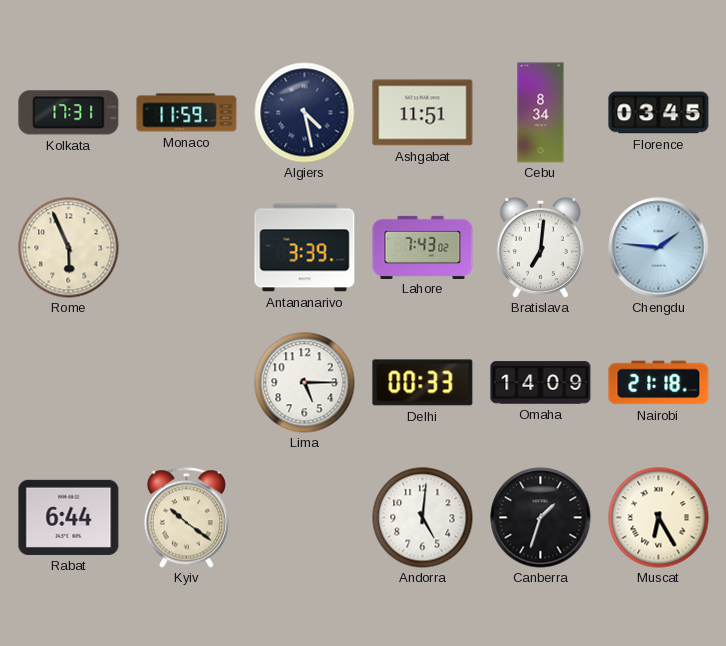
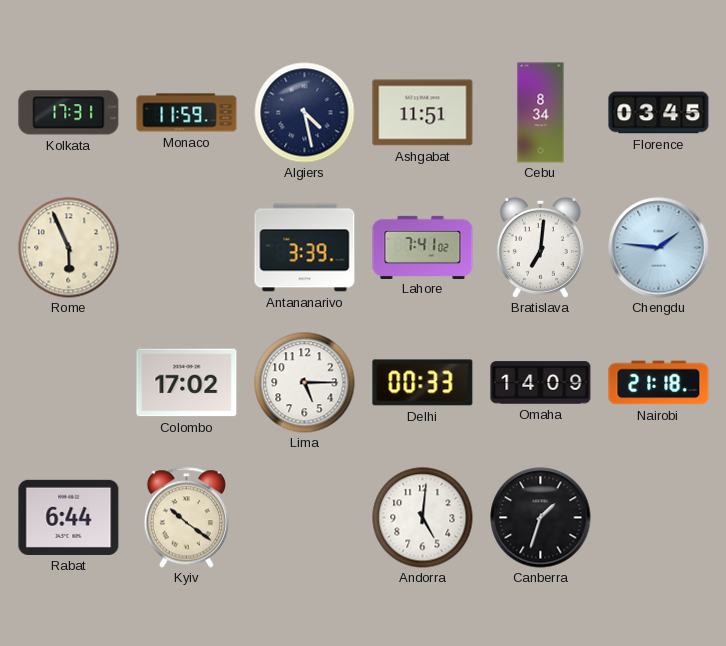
Lahore: 7:43 -> 7:41 (423, 247)
Colombo: none -> 17:02 (187, 383)
Muscat: 6:25 -> none (659, 518)
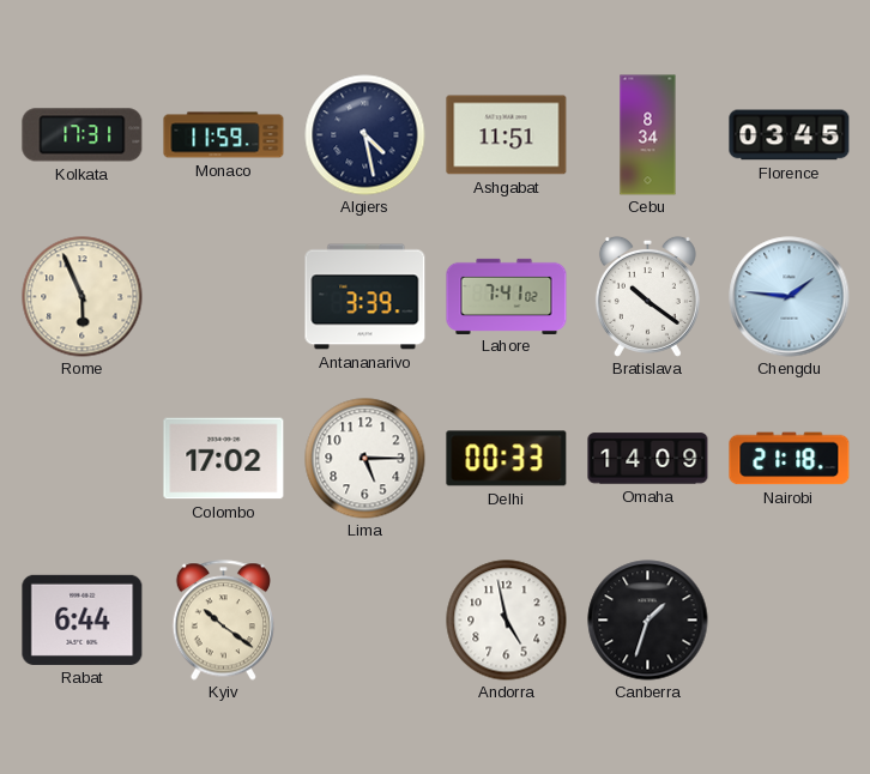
Bratislava: 7:01 -> 10:21 (647, 296)
Andorra: 5:01 -> 4:58 (507, 621)
